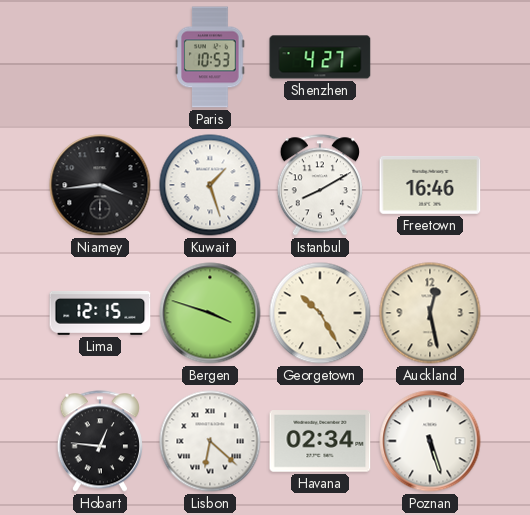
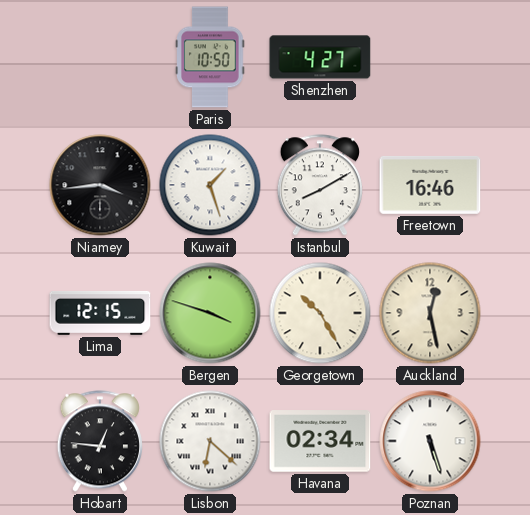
Paris: 10:53 -> 10:50 (210, 57)
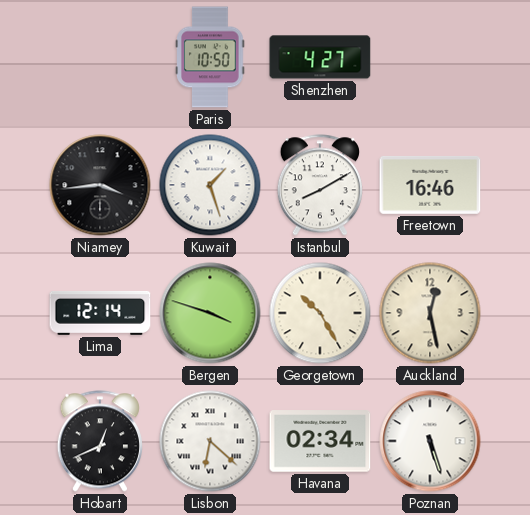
Lima: 12:15 -> 12:14 (100, 313)
Hobart: 12:46 -> 12:41 (100, 441)
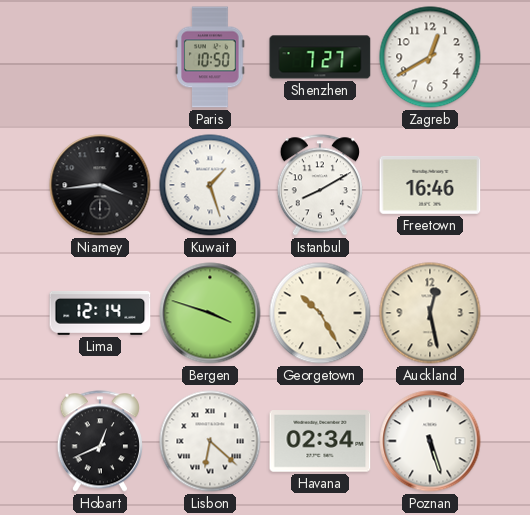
Shenzhen: 4:27 -> 7:27 (320, 57)
Zagreb: none -> 12:40 (430, 57)
